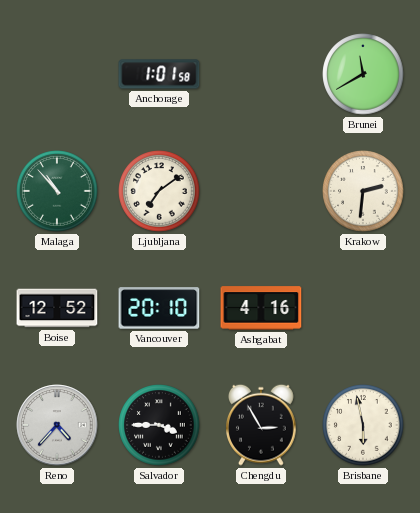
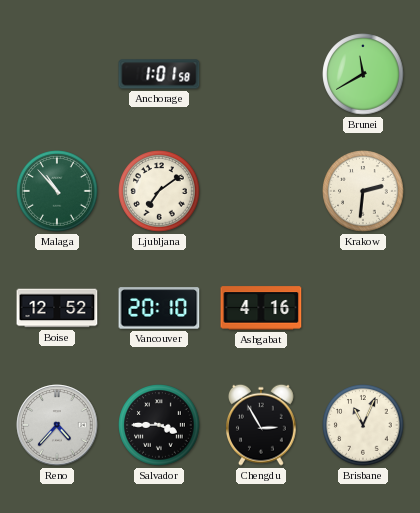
Brisbane: 5:58 -> 11:04 (363, 425)
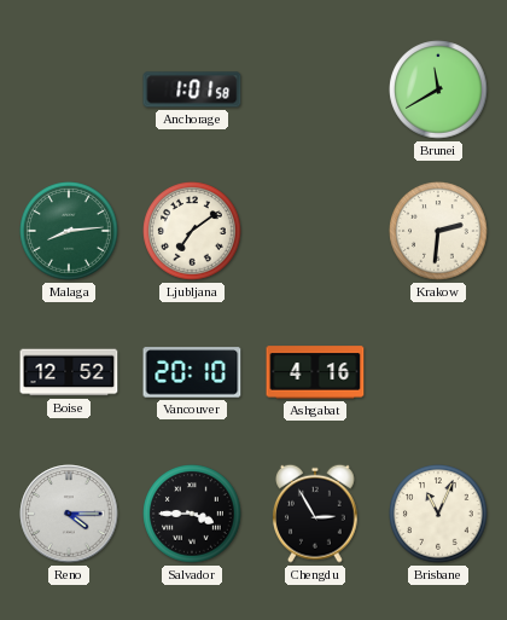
Malaga: 10:53 -> 8:14 (69, 231)
Reno: 4:37 -> 4:15 (69, 514)
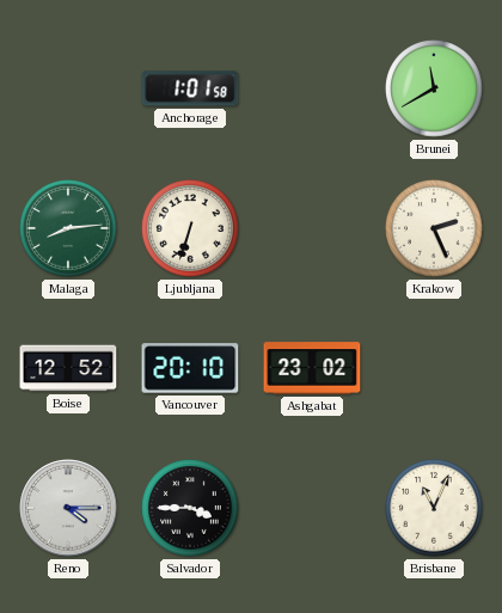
Ljubljana: 7:09 -> 6:33 (190, 228)
Krakow: 2:31 -> 2:26 (434, 228)
Ashgabat: 4:16 -> 23:02 (312, 368)
Chengdu: 2:55 -> none (316, 514)
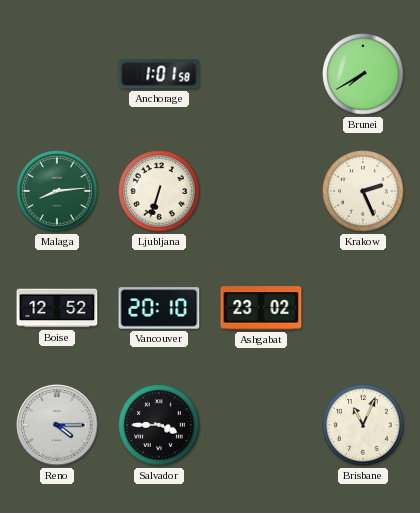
Brunei: 11:40 -> 7:40 (363, 74)
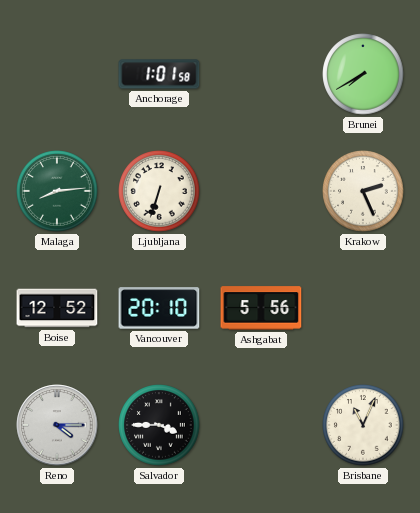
Ashgabat: 23:02 -> 5:56 (261, 308)
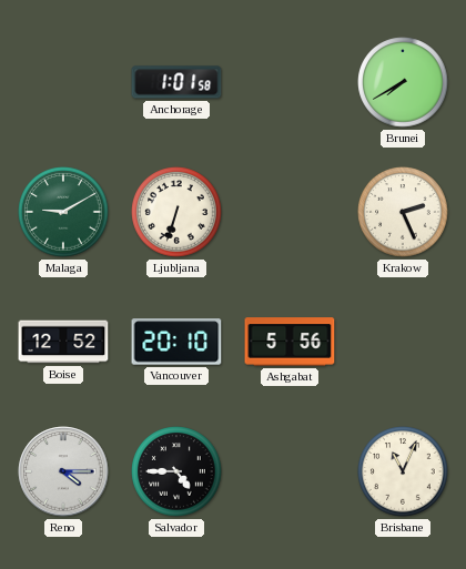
Malaga: 8:14 -> 9:10 (63, 212)
Salvador: 3:45 -> 4:45 (176, 471)
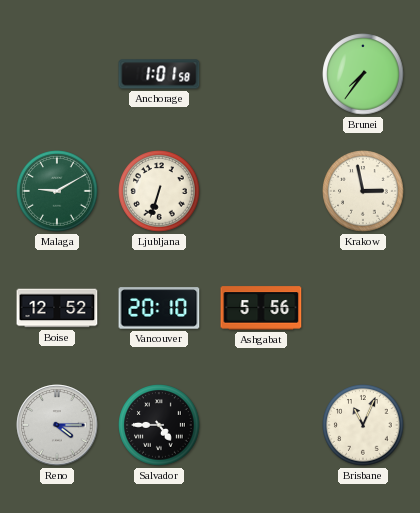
Brunei: 7:40 -> 7:36 (363, 74)
Krakow: 2:26 -> 2:58 (363, 191)
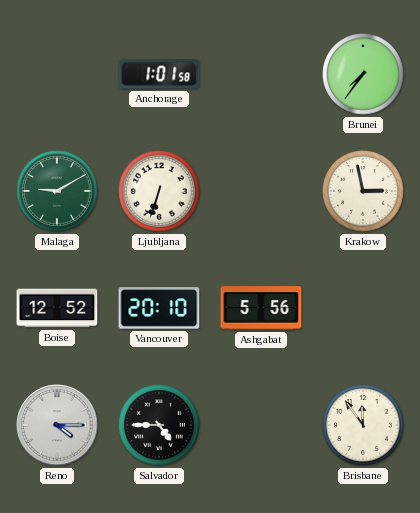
Brisbane: 11:04 -> 11:54 (363, 425)
